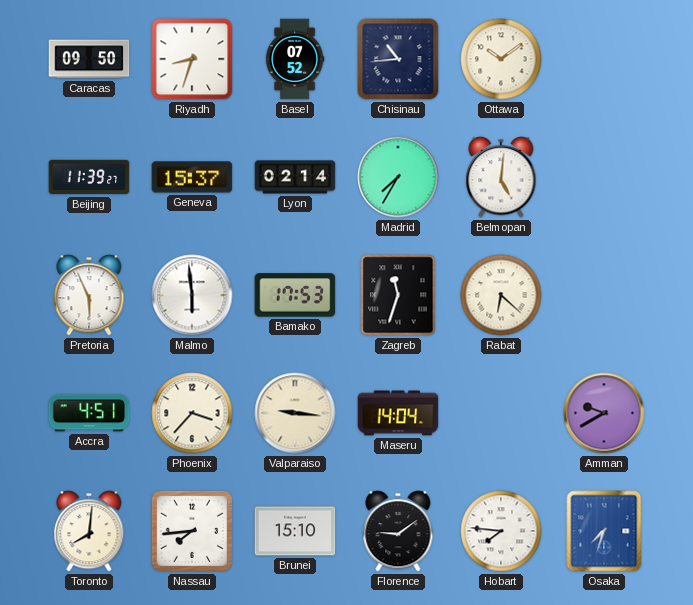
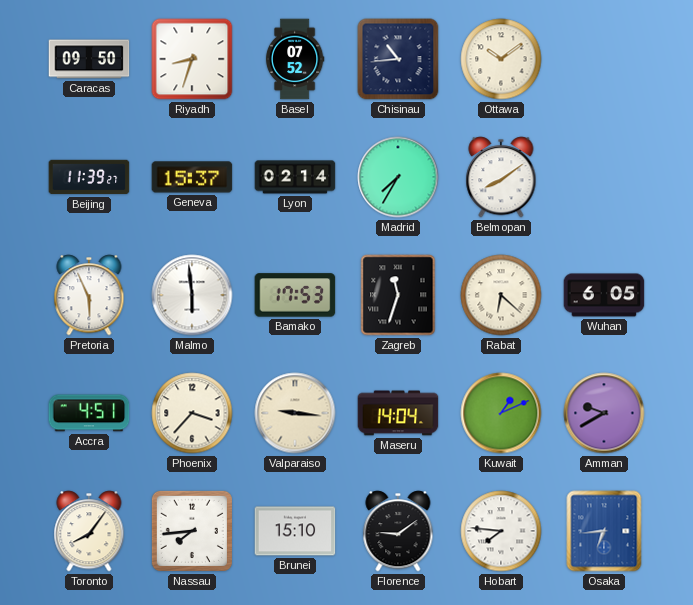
Belmopan: 5:01 -> 8:09 (501, 177)
Wuhan: none -> 6:05 (604, 295)
Kuwait: none -> 1:11 (501, 413)
Toronto: 8:01 -> 8:06 (89, 531)
Osaka: 7:33 -> 6:44 (604, 531)
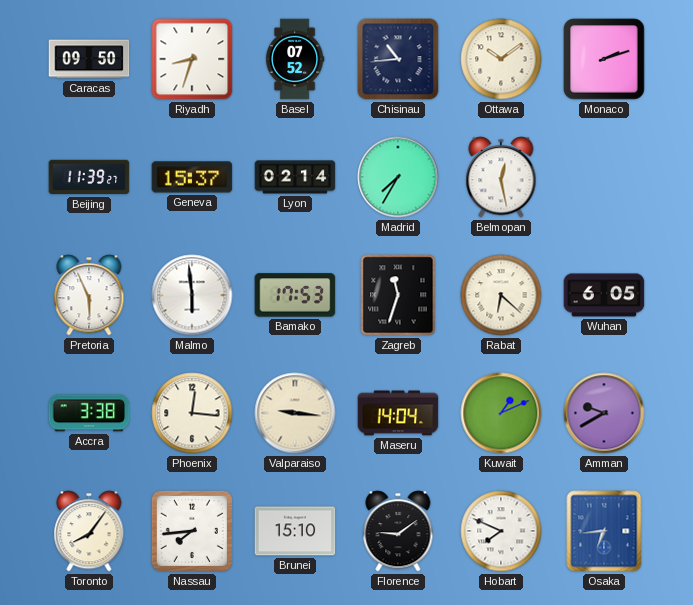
Monaco: none -> 2:12 (604, 59)
Belmopan: 8:09 -> 12:28 (501, 177)
Accra: 4:51 -> 3:38 (89, 413)
Phoenix: 3:37 -> 12:16 (192, 413)
Hobart: 7:46 -> 7:49 (501, 531)
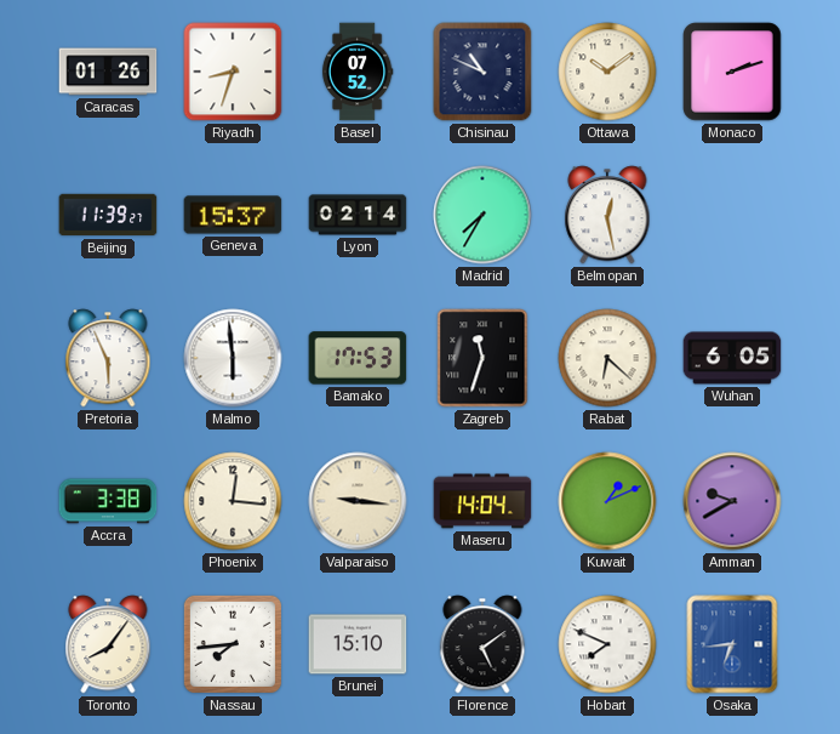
Caracas: 09:50 -> 01:26 (108, 72)
Chisinau: 10:44 -> 10:49 (482, 72)
Florence: 9:09 -> 5:09 (482, 644)
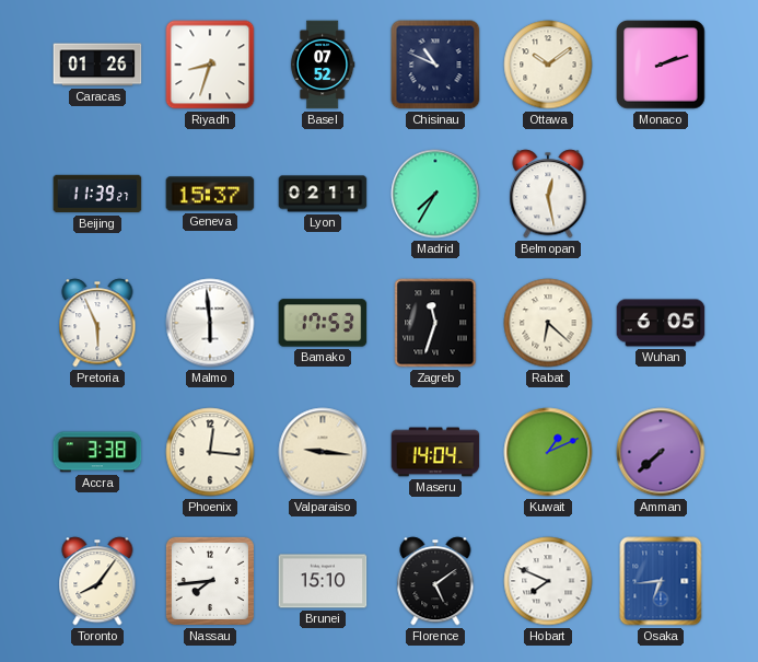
Lyon: 02:14 -> 02:11 (323, 194)
Amman: 9:40 -> 7:38 (661, 452)
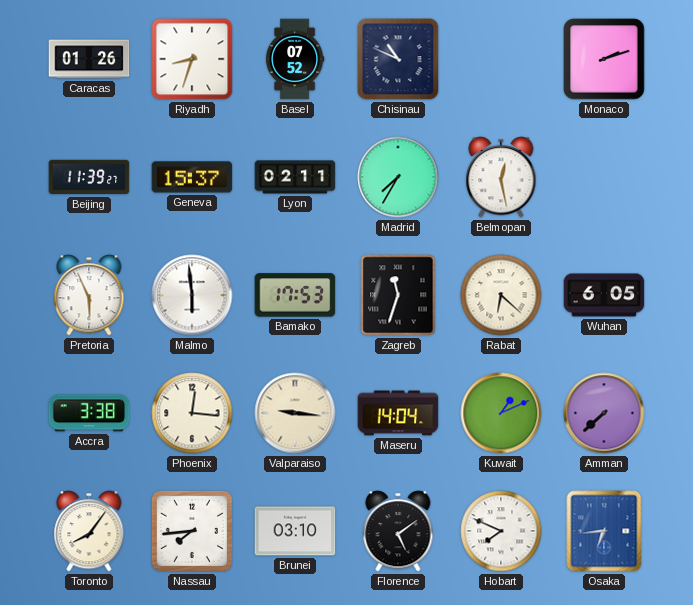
Ottawa: 10:09 -> none (548, 65)
Brunei: 15:10 -> 03:10 (295, 531)
